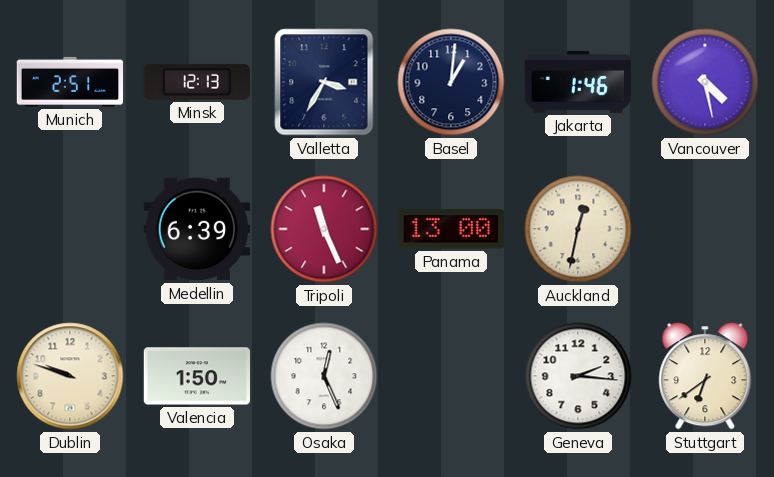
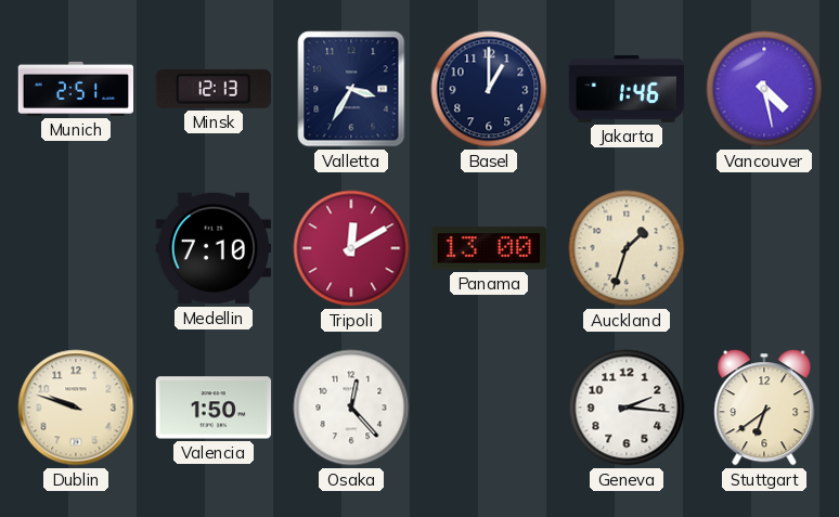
Basel: 1:01 -> 1:00 (489, 89)
Medellin: 6:39 -> 7:10 (214, 248)
Tripoli: 11:26 -> 12:10 (351, 248)
Auckland: 12:32 -> 1:33 (627, 248)
Osaka: 12:26 -> 12:23 (351, 408)
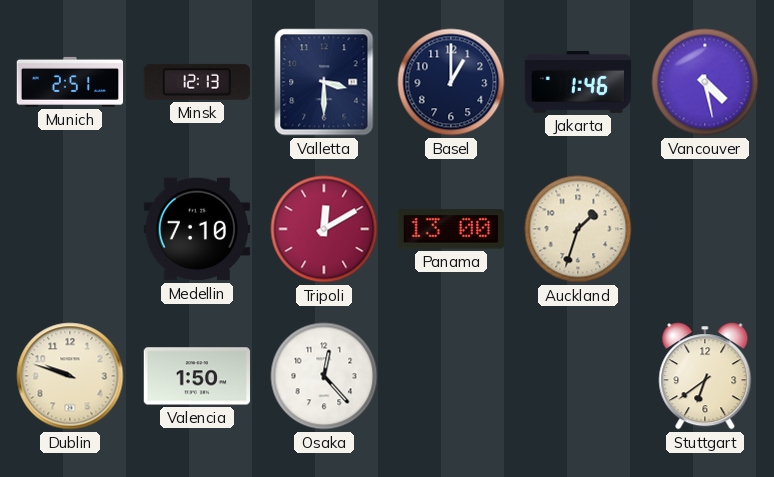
Valletta: 3:35 -> 3:30 (324, 82)
Geneva: 2:16 -> none (627, 408)
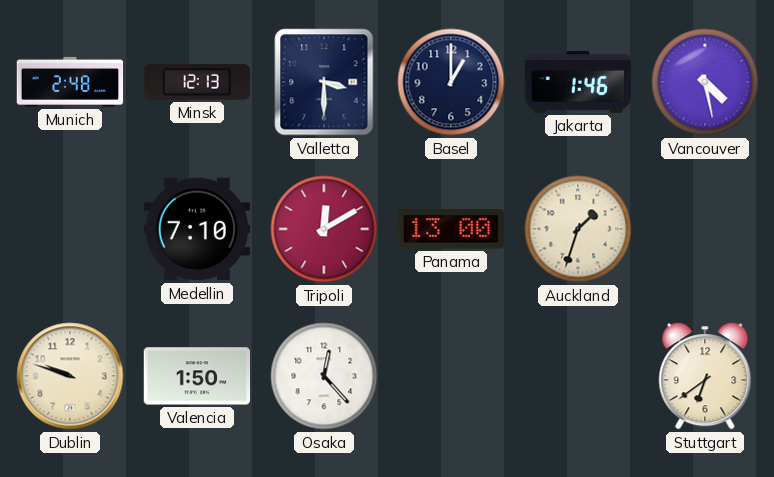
Munich: 2:51 -> 2:48 (70, 82)
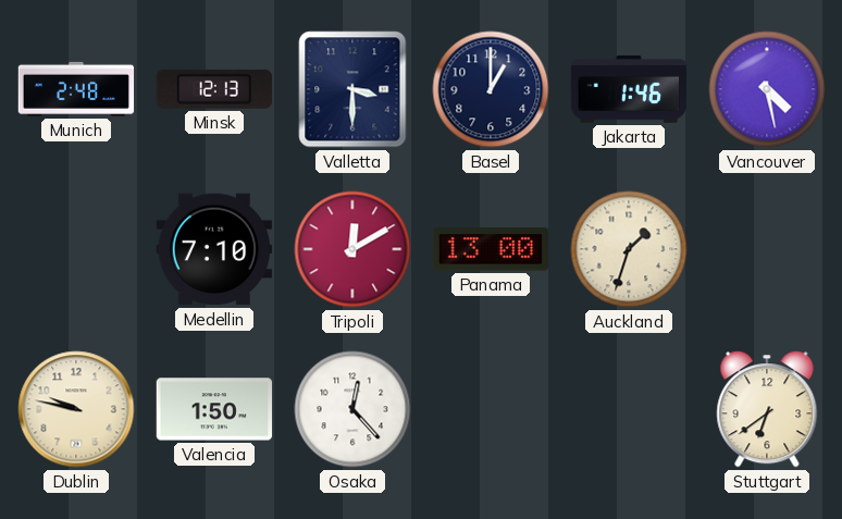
Dublin: 9:48 -> 9:47 (76, 409)
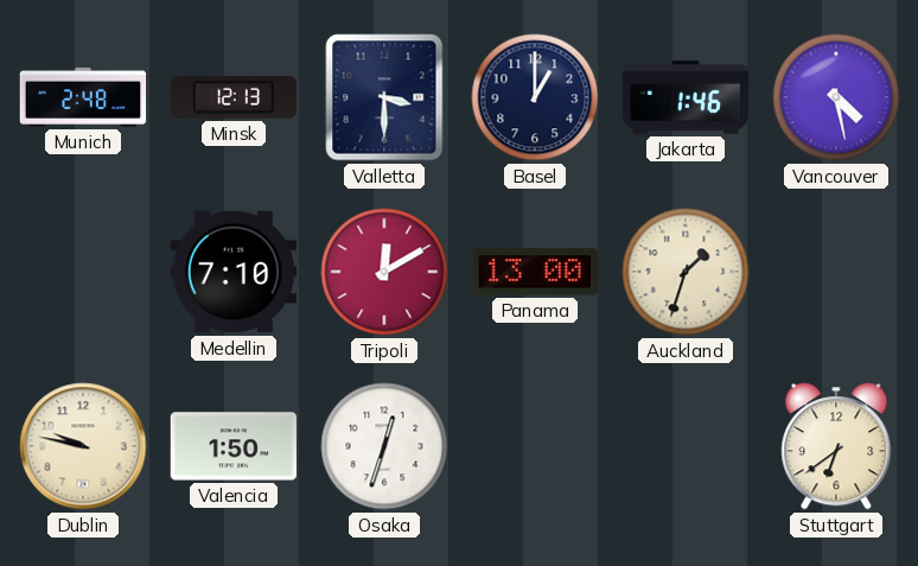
Osaka: 12:23 -> 12:33 (384, 446)
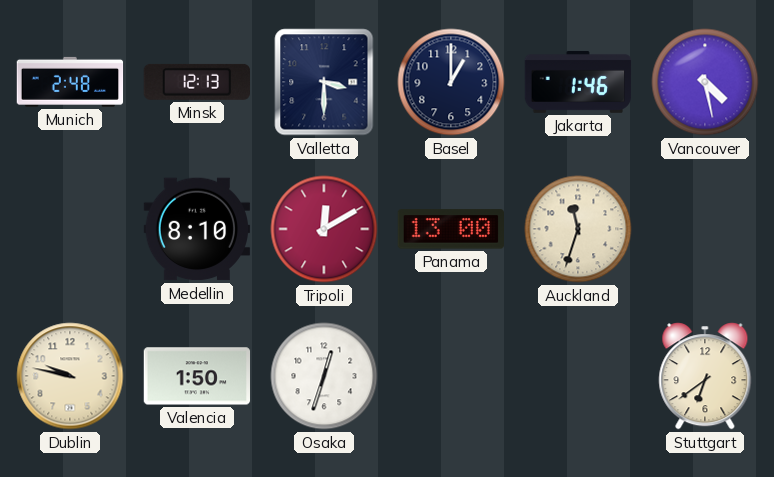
Medellin: 7:10 -> 8:10 (197, 229)
Auckland: 1:33 -> 11:33 (578, 229)
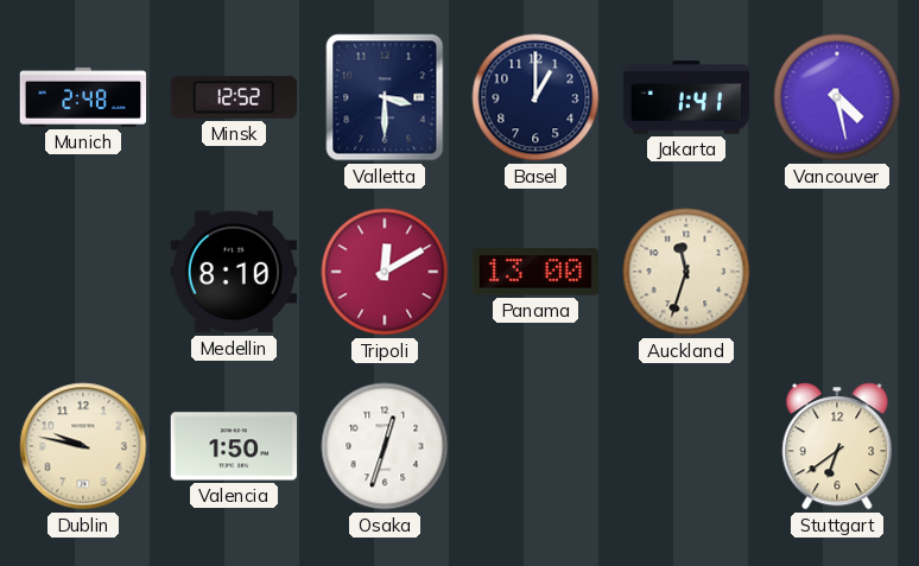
Minsk: 12:13 -> 12:52 (234, 97)
Jakarta: 1:46 -> 1:41 (686, 97)
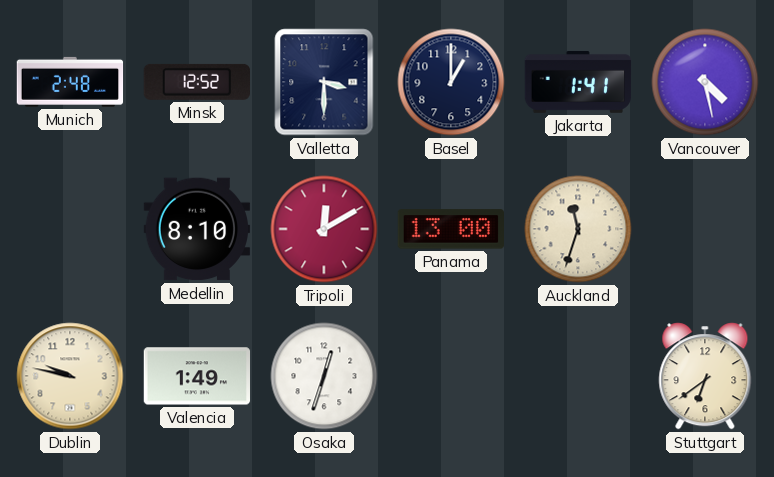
Valencia: 1:50 -> 1:49 (197, 376)
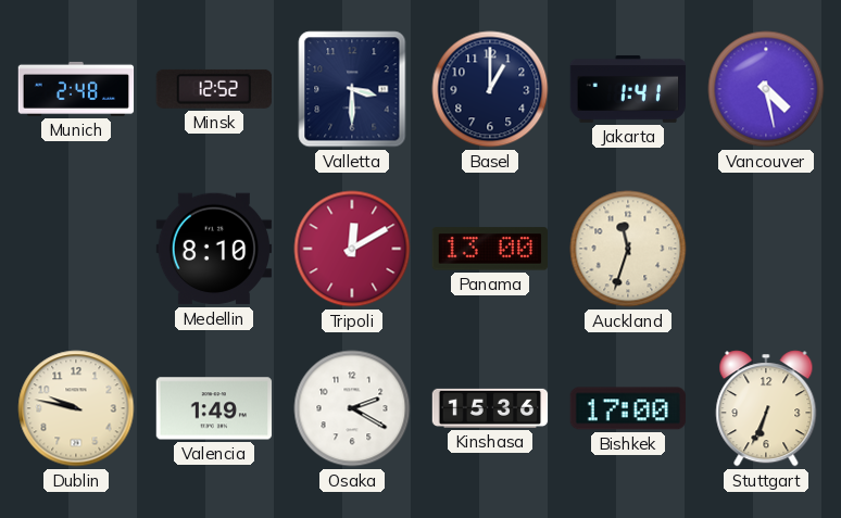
Osaka: 12:33 -> 2:20 (352, 408)
Kinshasa: none -> 15:36 (490, 408)
Bishkek: none -> 17:00 (627, 408)
Stuttgart: 6:39 -> 6:34 (766, 408)
